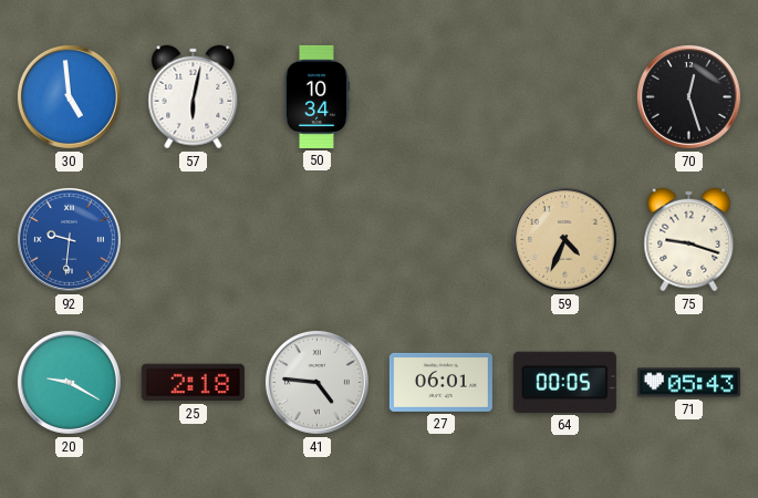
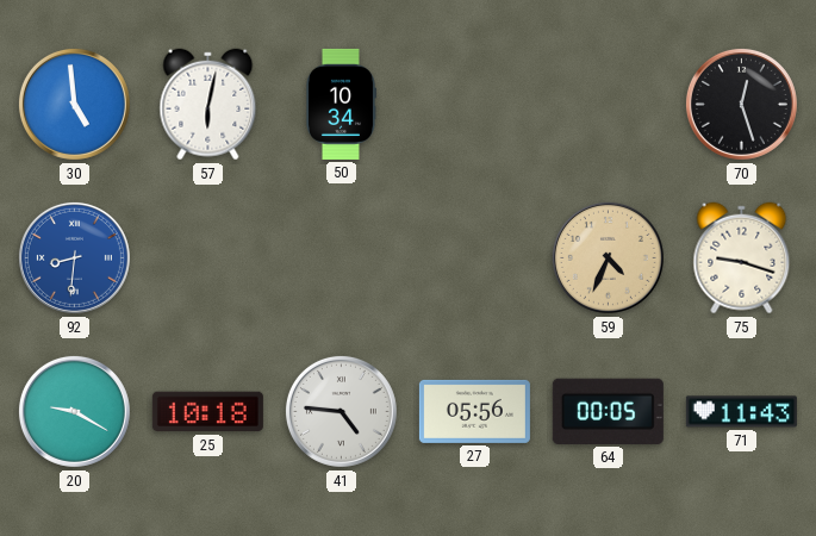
92: 9:31 -> 8:31 (74, 257)
25: 2:18 -> 10:18 (207, 412)
27: 06:01 -> 05:56 (474, 411)
71: 05:43 -> 11:43 (741, 412)
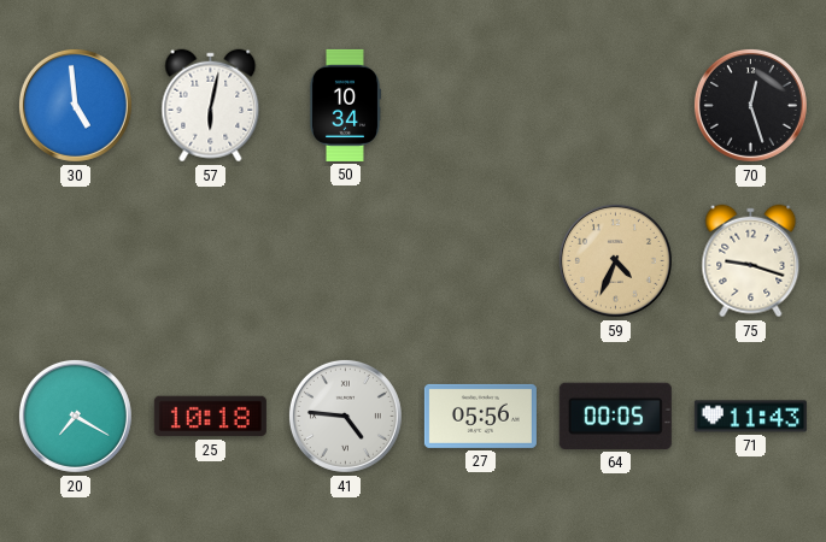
92: 8:31 -> none (74, 257)
20: 9:20 -> 7:20 (75, 416)
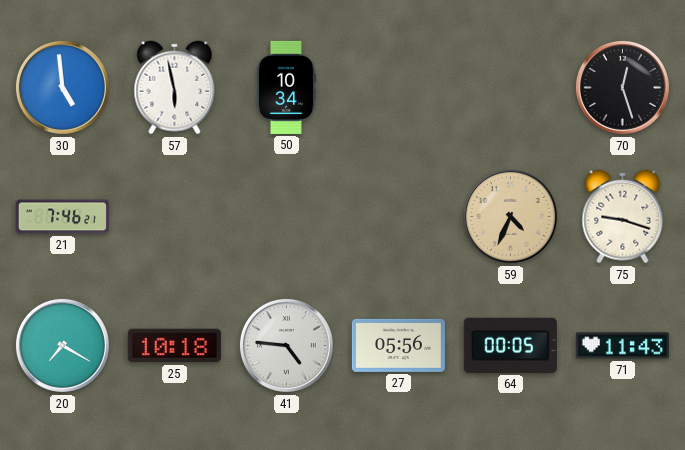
57: 6:02 -> 5:58 (175, 88)
21: none -> 7:46 (62, 217)
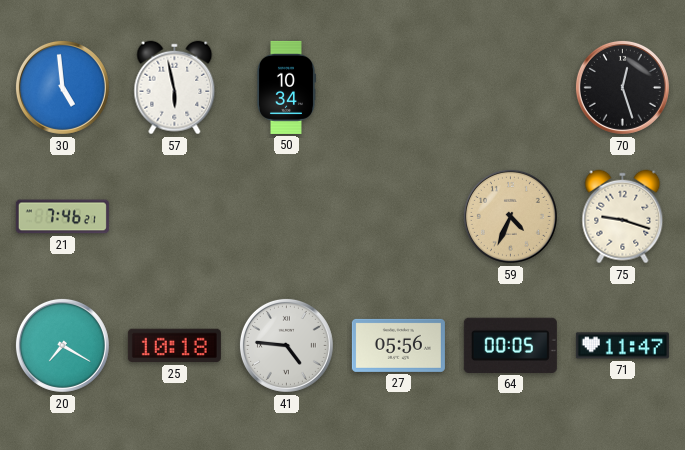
71: 11:43 -> 11:47 (622, 346)
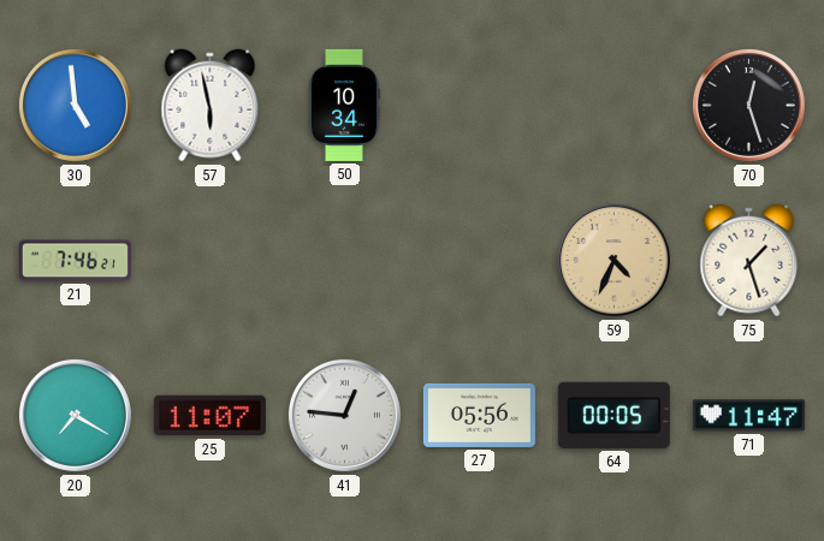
75: 9:18 -> 1:27 (749, 261)
25: 10:18 -> 11:07 (209, 416)
41: 4:46 -> 12:46 (344, 415)
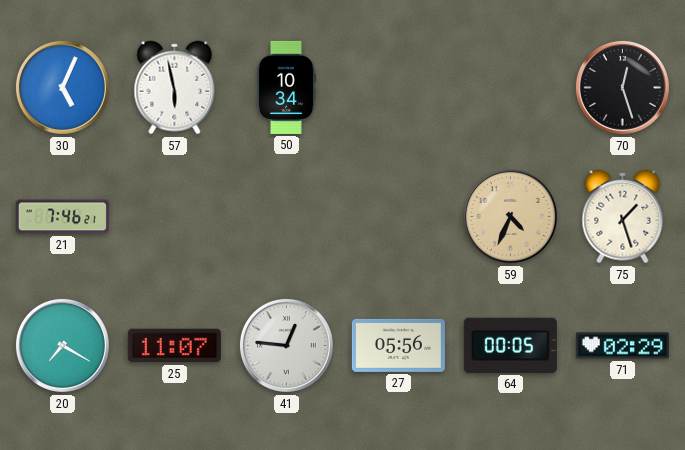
30: 4:59 -> 5:04 (62, 87)
71: 11:47 -> 02:29 (622, 346)
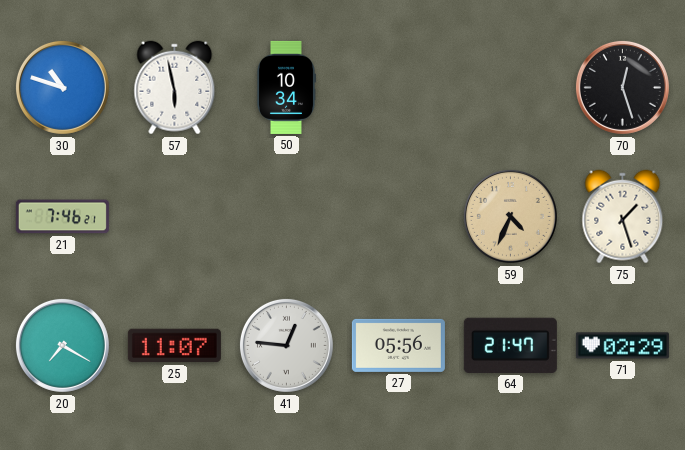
30: 5:04 -> 10:48 (62, 87)
64: 00:05 -> 21:47 (510, 345)
